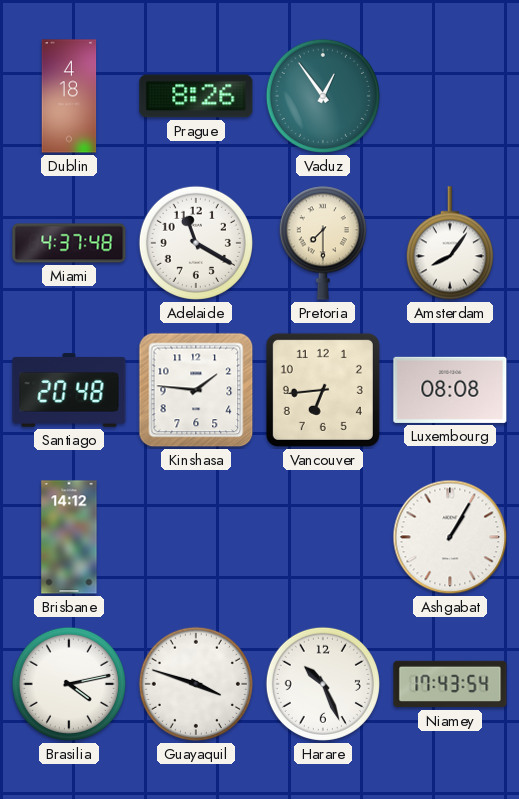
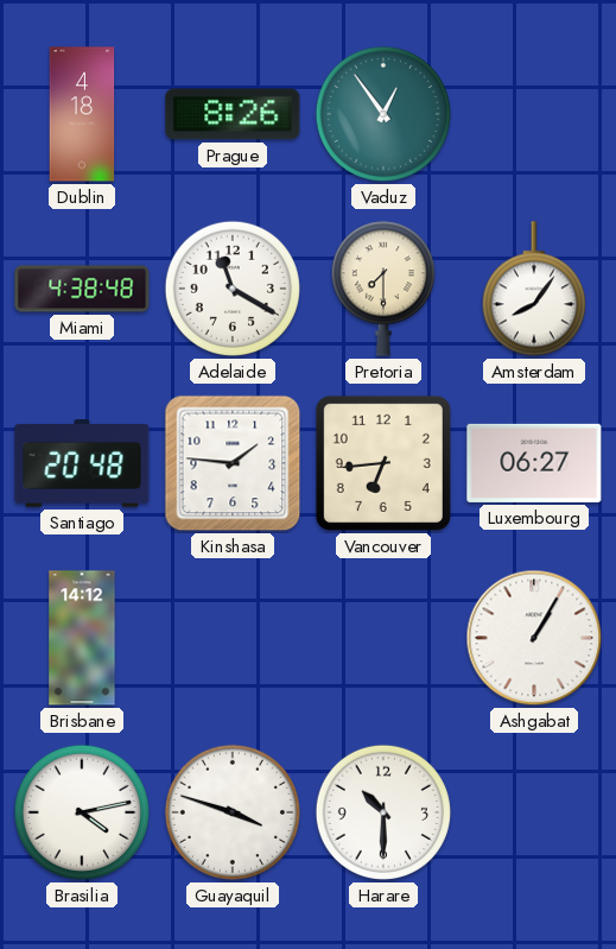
Miami: 4:37 -> 4:38 (82, 289)
Luxembourg: 08:08 -> 06:27 (534, 463)
Harare: 10:26 -> 10:30 (383, 812)
Niamey: 17:43 -> none (450, 684)
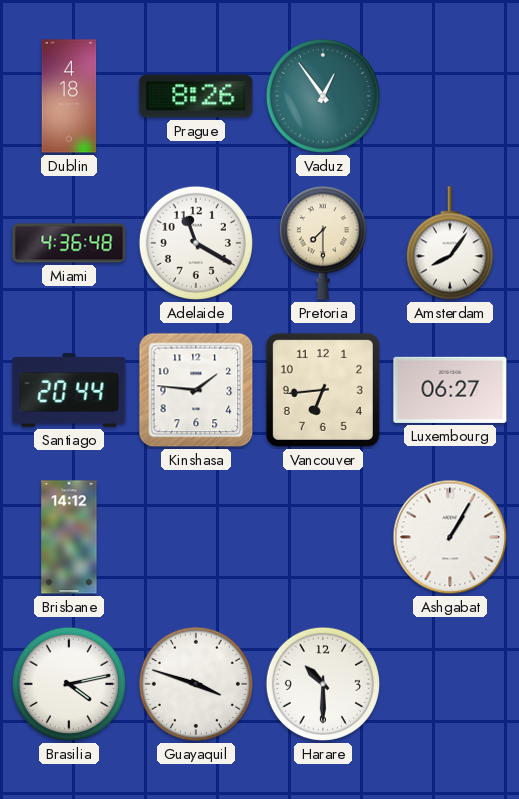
Miami: 4:38 -> 4:36 (69, 243)
Santiago: 20:48 -> 20:44 (69, 390)
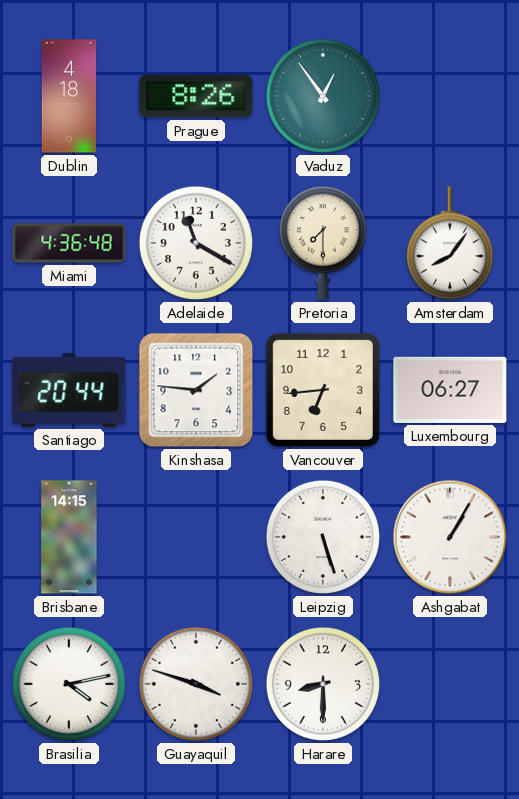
Brisbane: 14:12 -> 14:15 (69, 537)
Leipzig: none -> 5:27 (323, 537)
Harare: 10:30 -> 8:30 (323, 684)
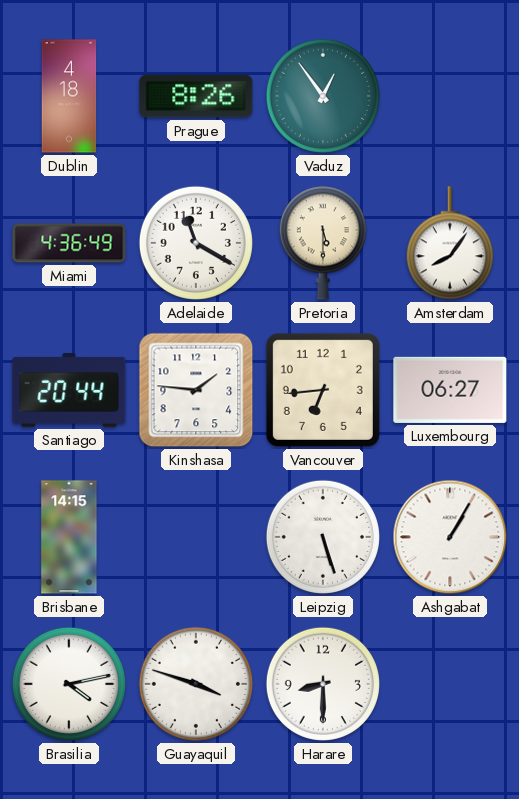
Miami: 4:36:48 -> 4:36:49 (69, 243)
Pretoria: 7:30 -> 5:30 (323, 243)
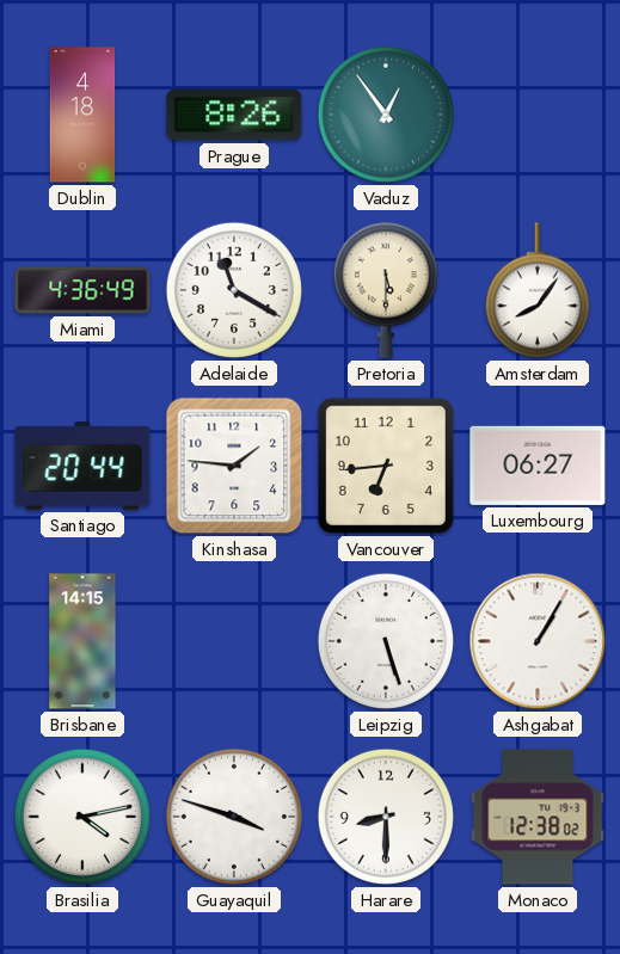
Monaco: none -> 12:38 (538, 817)
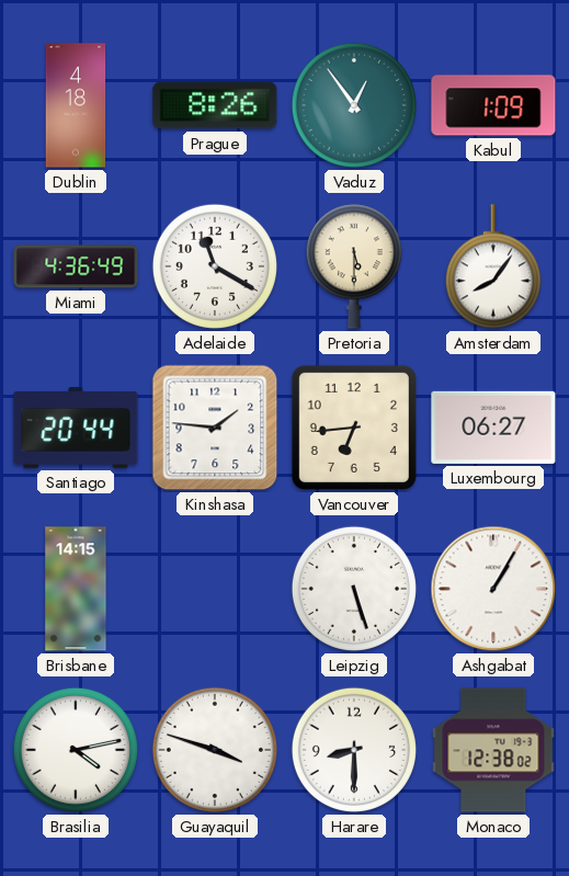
Kabul: none -> 1:09 (493, 105)
